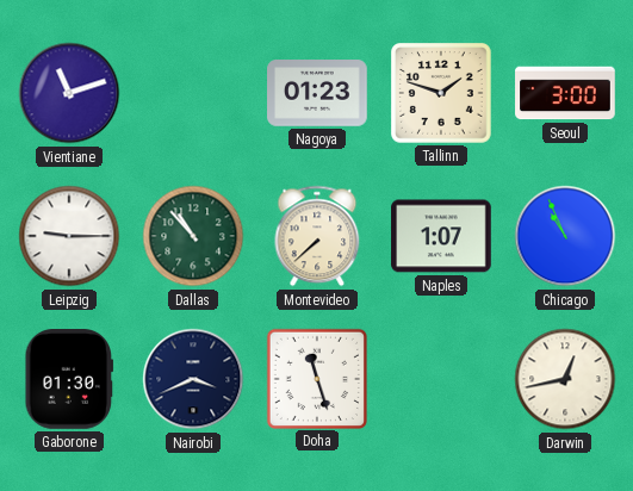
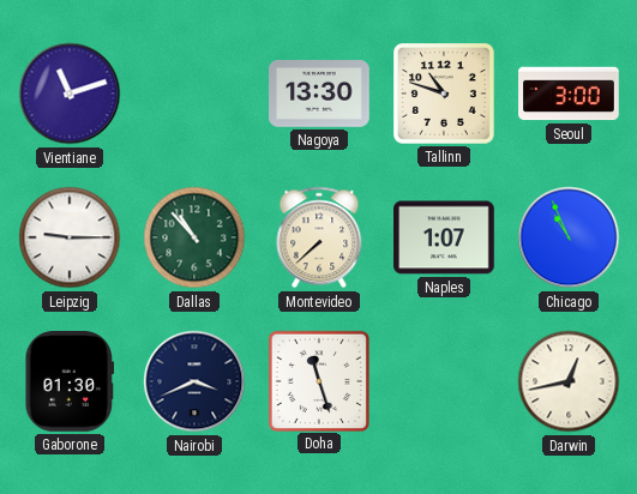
Nagoya: 01:23 -> 13:30 (319, 95)
Tallinn: 1:48 -> 10:48 (445, 95)
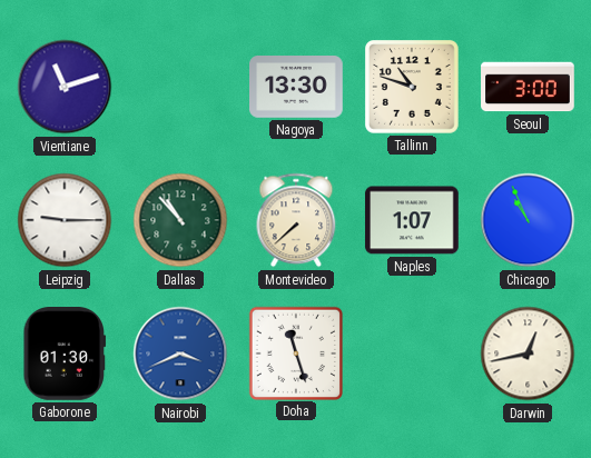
Nairobi dial: navy -> blue (180, 354)
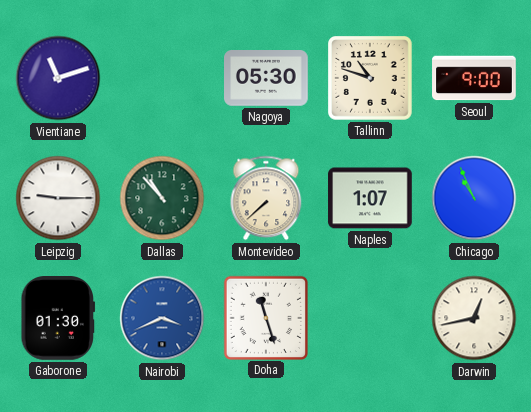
Nagoya: 13:30 -> 05:30 (266, 79)
Seoul: 3:00 -> 9:00 (474, 78)
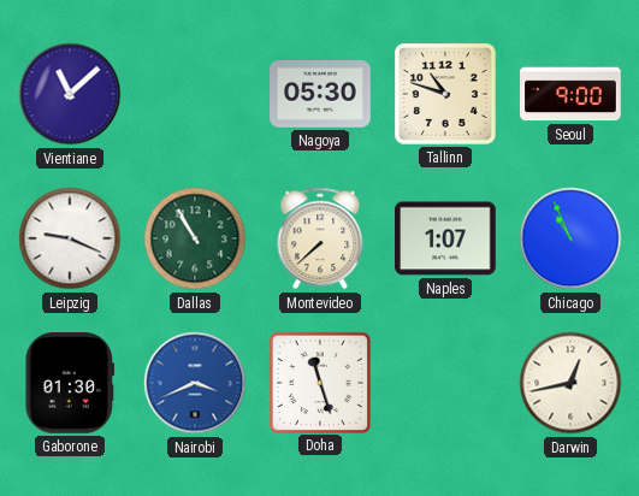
Vientiane: 11:12 -> 11:08 (70, 94)
Leipzig: 9:15 -> 9:19 (70, 238)
Dallas: 10:53 -> 10:55 (195, 238)
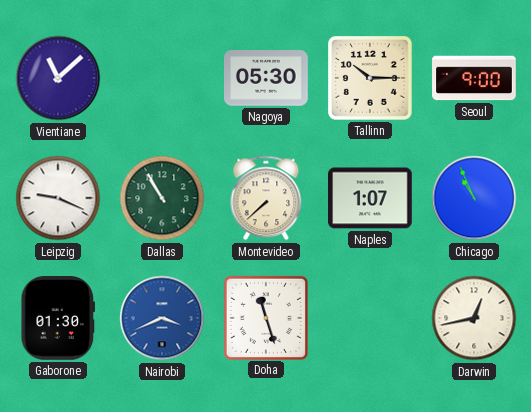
Tallinn: 10:48 -> 10:15 (371, 79)
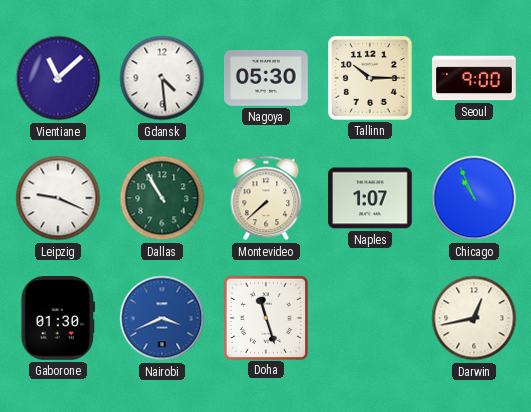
Gdansk: none -> 4:29 (162, 78)
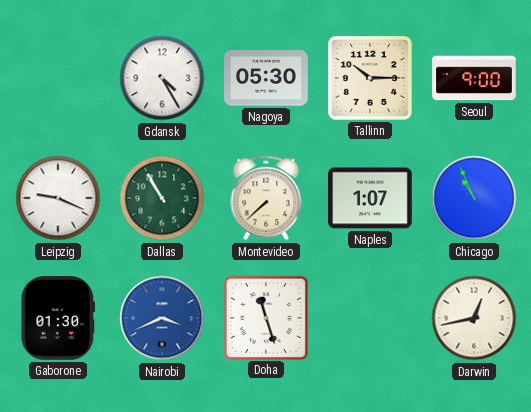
Vientiane: 11:08 -> none (58, 78)
Gdansk: 4:29 -> 4:25 (162, 78)
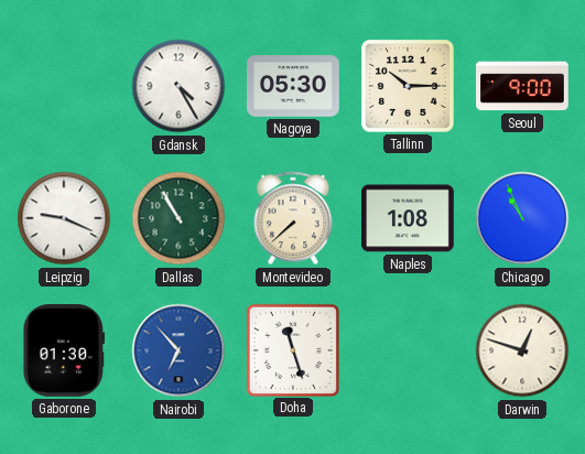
Naples: 1:07 -> 1:08 (408, 218)
Nairobi: 3:41 -> 6:53 (178, 350)
Darwin: 12:43 -> 12:48 (522, 350)
